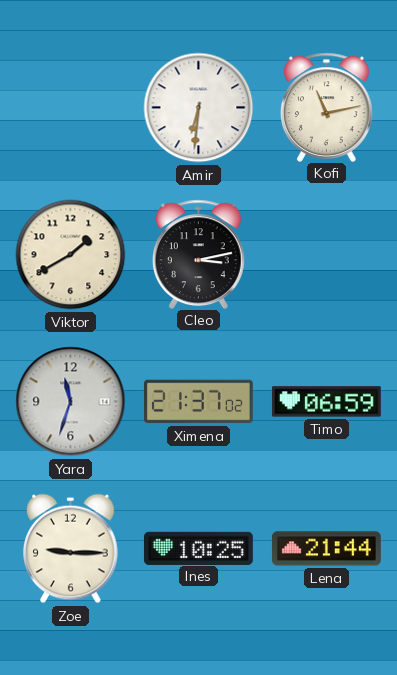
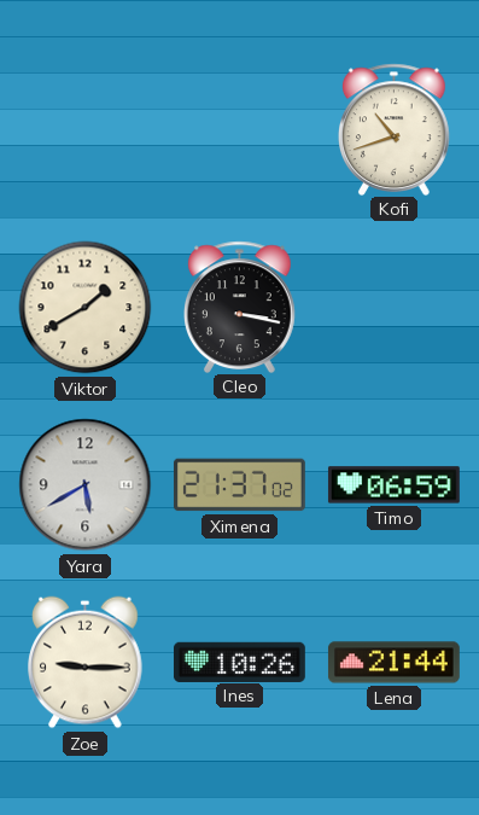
Amir: 6:31 -> none (199, 108)
Kofi: 11:13 -> 10:42 (395, 129)
Cleo: 3:13 -> 3:17 (240, 307)
Yara: 11:33 -> 5:40 (86, 485)
Ines: 10:25 -> 10:26 (239, 662)
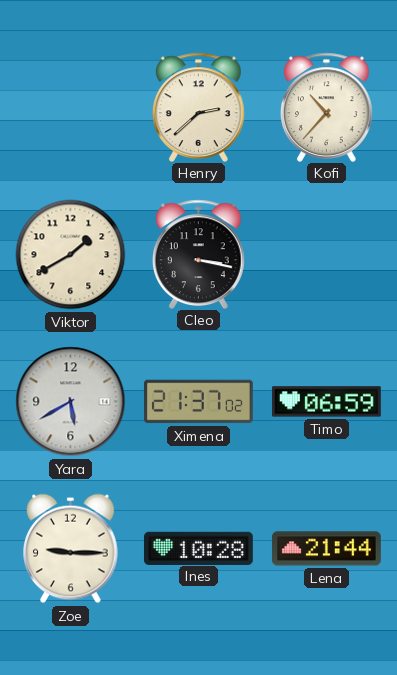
Henry: none -> 2:38 (199, 107)
Kofi: 10:42 -> 10:37 (327, 107)
Ines: 10:26 -> 10:28 (198, 548)
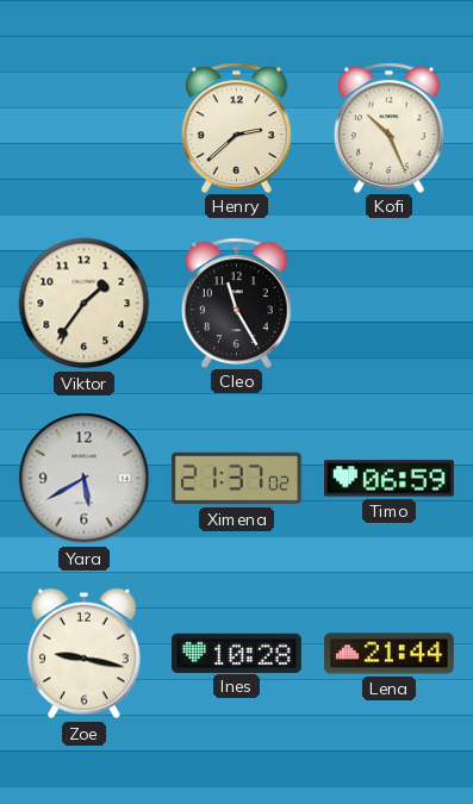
Kofi: 10:37 -> 10:26 (390, 127)
Viktor: 1:40 -> 1:36 (85, 304)
Cleo: 3:17 -> 11:25 (237, 303)
Zoe: 9:15 -> 9:17 (85, 654)
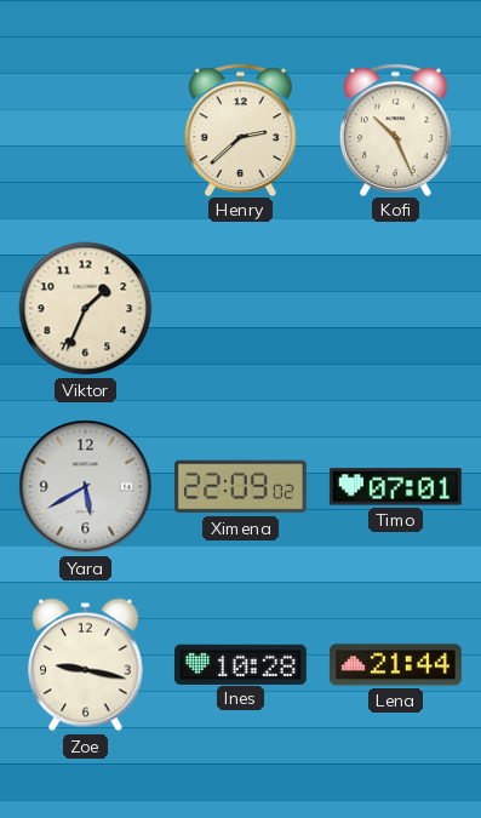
Viktor: 1:36 -> 1:34 (86, 309)
Cleo: 11:25 -> none (237, 303)
Ximena: 21:37 -> 22:09 (240, 487)
Timo: 06:59 -> 07:01 (395, 487)
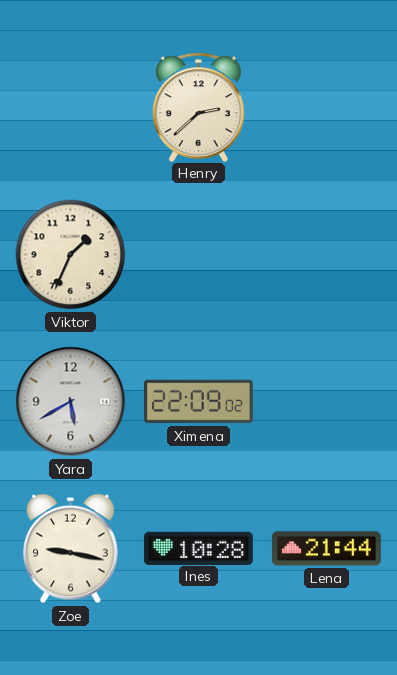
Kofi: 10:26 -> none (396, 130)
Timo: 07:01 -> none (395, 487)
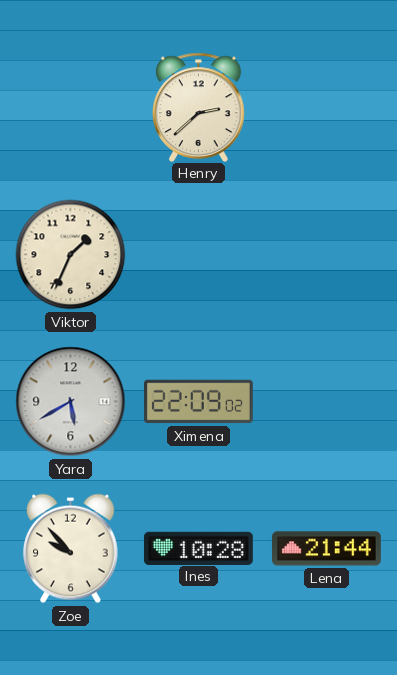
Zoe: 9:17 -> 9:53 (71, 549)
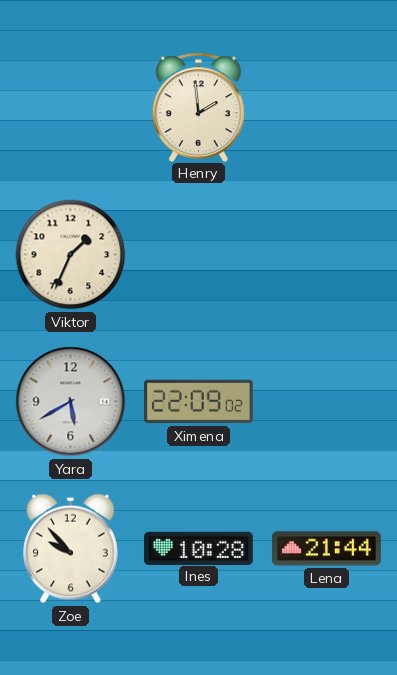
Henry: 2:38 -> 1:59 (199, 107)
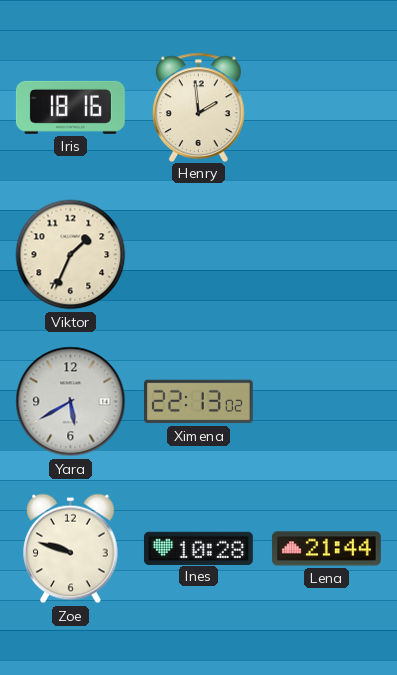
Iris: none -> 18:16 (70, 107)
Ximena: 22:09 -> 22:13 (198, 402)
Zoe: 9:53 -> 9:48 (71, 549)
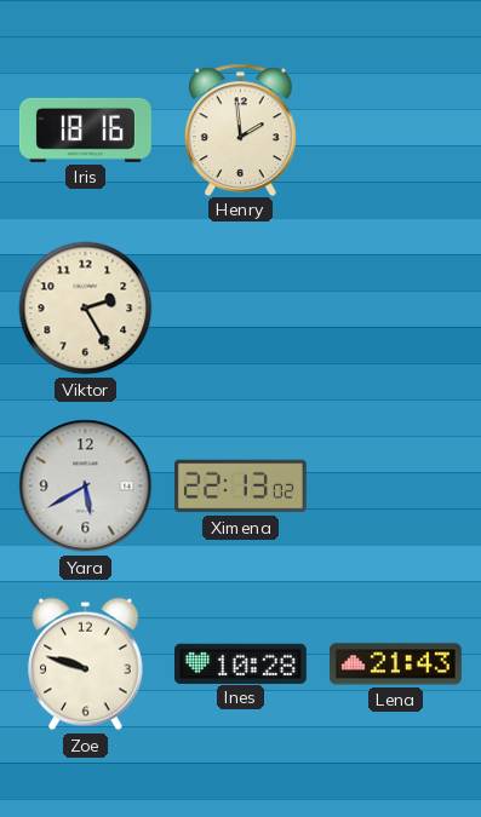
Viktor: 1:34 -> 2:25 (86, 309)
Lena: 21:44 -> 21:43 (395, 664)
